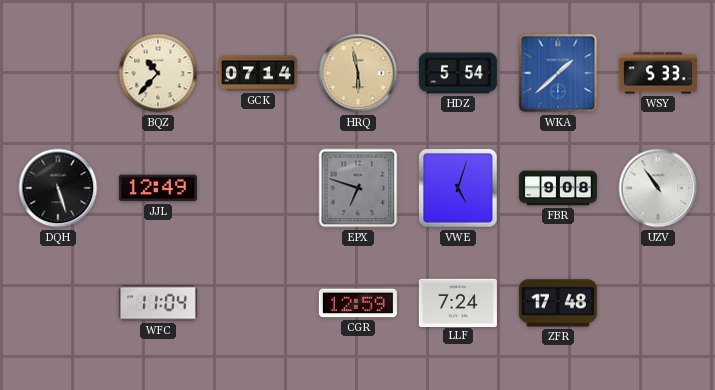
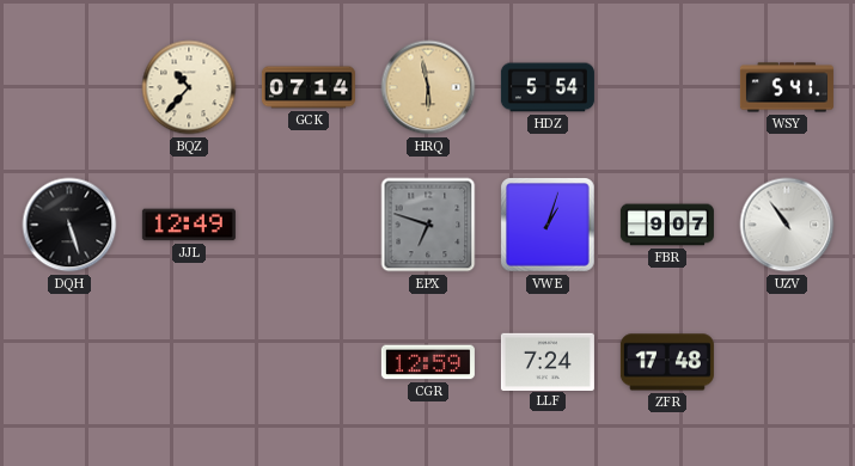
WKA: 1:38 -> none (558, 73)
WSY: 5:33 -> 5:41 (787, 87)
VWE: 5:03 -> 1:03 (548, 225)
FBR: 9:08 -> 9:07 (667, 225)
WFC: 11:04 -> none (158, 303)
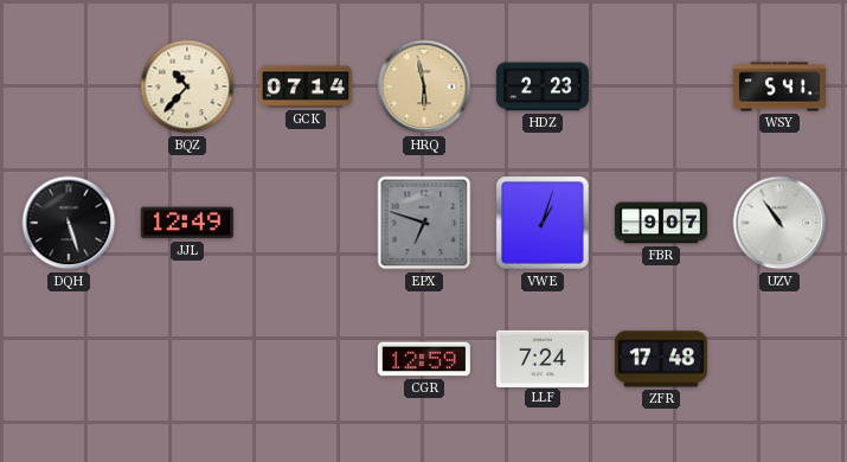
HDZ: 5:54 -> 2:23 (543, 86)
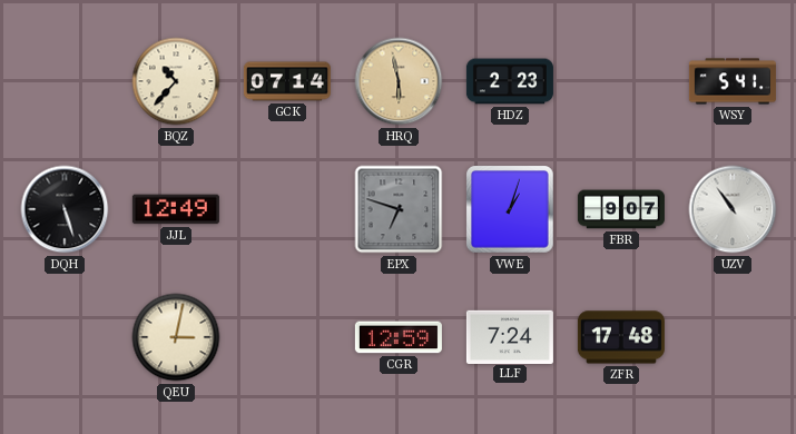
QEU: none -> 3:02 (176, 337)
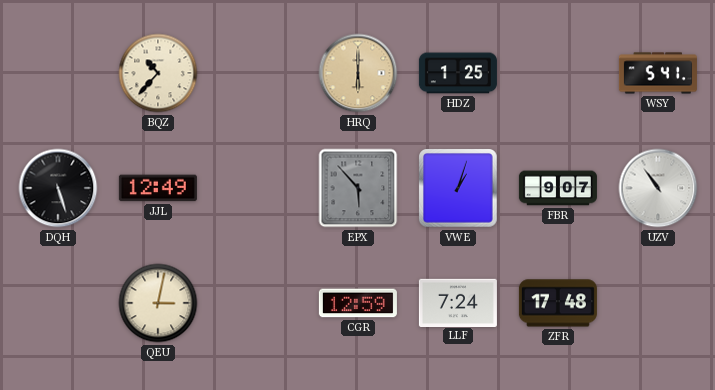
GCK: 07:14 -> none (287, 81)
HRQ: 5:58 -> 6:00 (358, 73)
HDZ: 2:23 -> 1:25 (458, 73)
EPX: 6:48 -> 5:53 (358, 188)
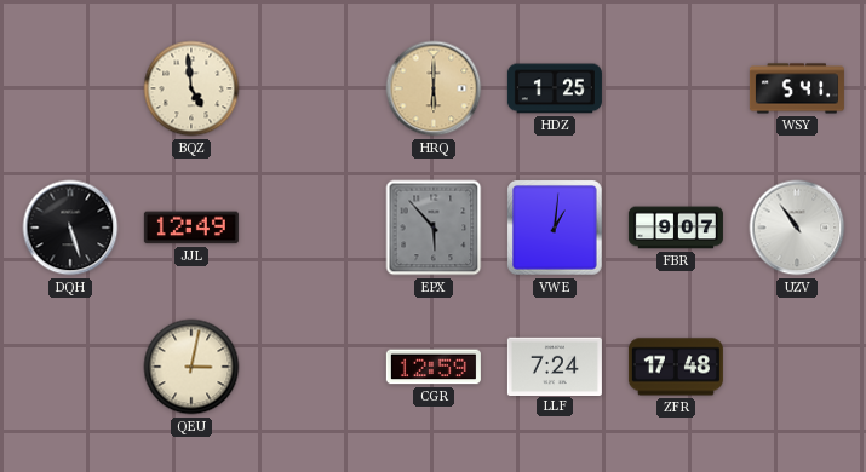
BQZ: 10:37 -> 4:59 (191, 88)
VWE: 1:03 -> 1:01 (555, 228)
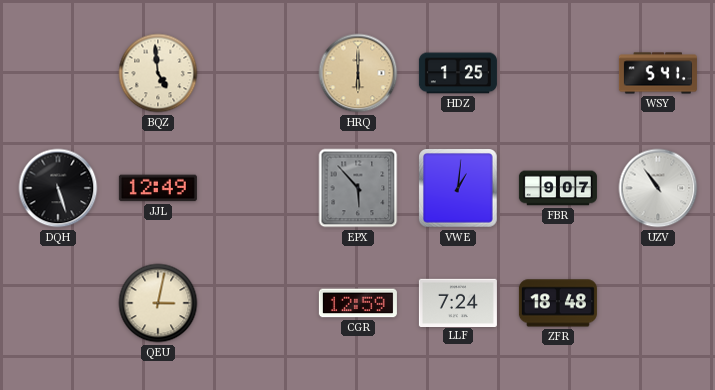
ZFR: 17:48 -> 18:48 (558, 303)
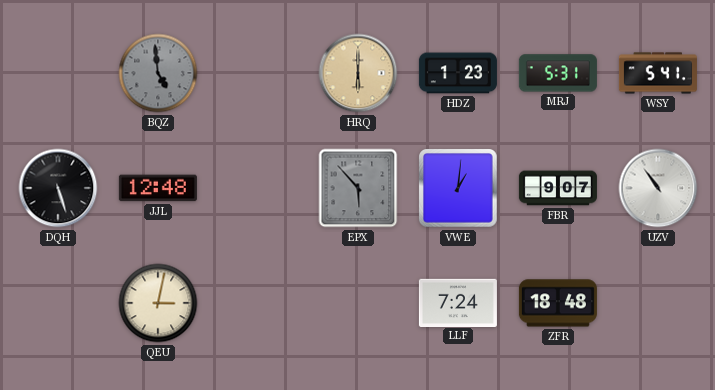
BQZ dial: cream -> grey (158, 73)
HDZ: 1:25 -> 1:23 (458, 73)
MRJ: none -> 5:31 (558, 73)
JJL: 12:49 -> 12:48 (158, 188)
CGR: 12:59 -> none (358, 303)
